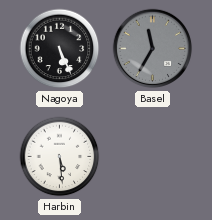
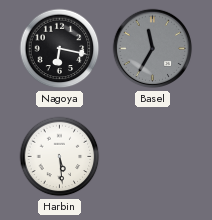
Nagoya: 5:26 -> 6:17 (60, 49)
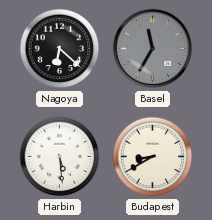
Nagoya: 6:17 -> 6:22 (60, 49)
Budapest: none -> 8:40 (153, 157)
